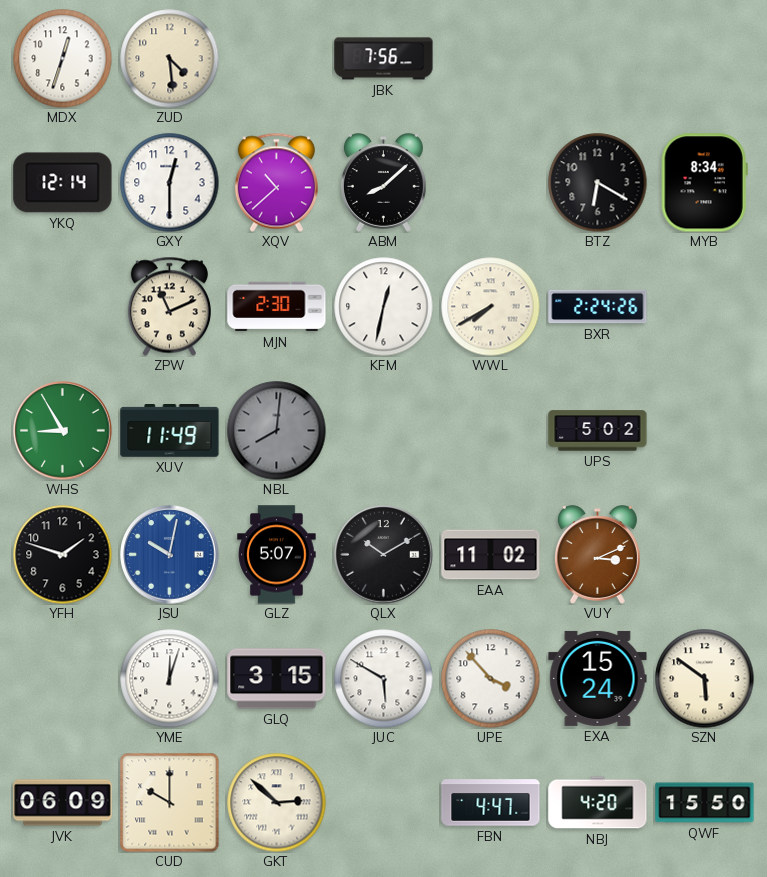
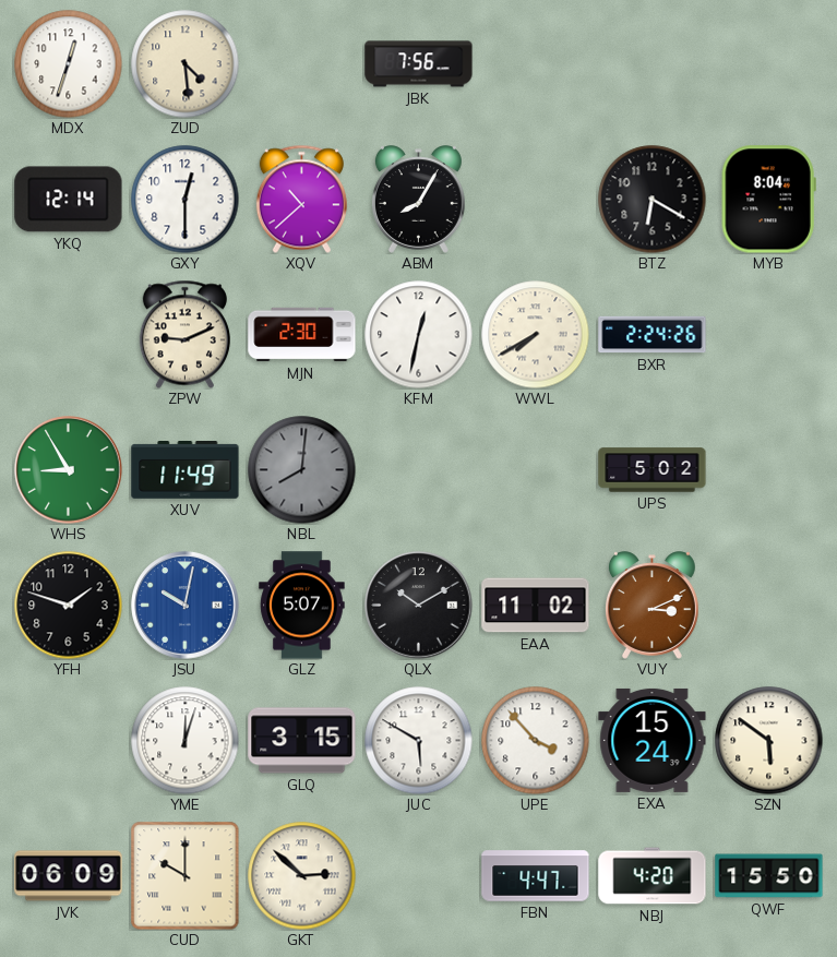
ABM: 8:08 -> 8:05 (418, 200)
MYB: 8:34 -> 8:04 (768, 200)
ZPW: 11:11 -> 9:11 (184, 334)
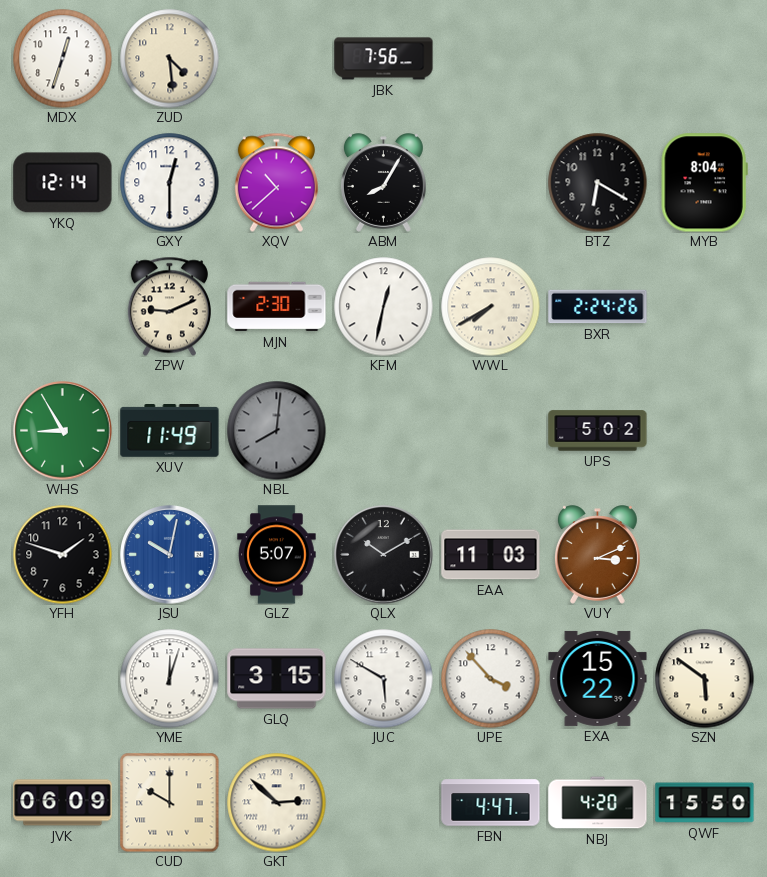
EAA: 11:02 -> 11:03 (491, 555)
EXA: 15:24 -> 15:22 (598, 678)
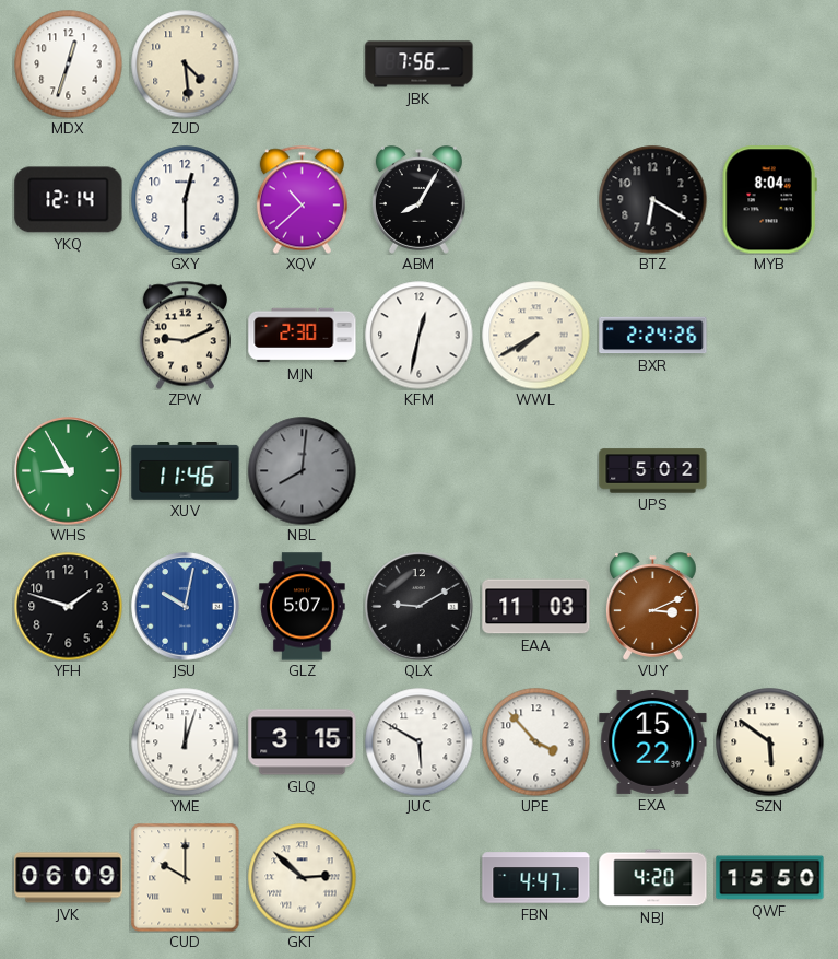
XUV: 11:49 -> 11:46 (186, 471)
QLX: 10:10 -> 9:10 (420, 607)
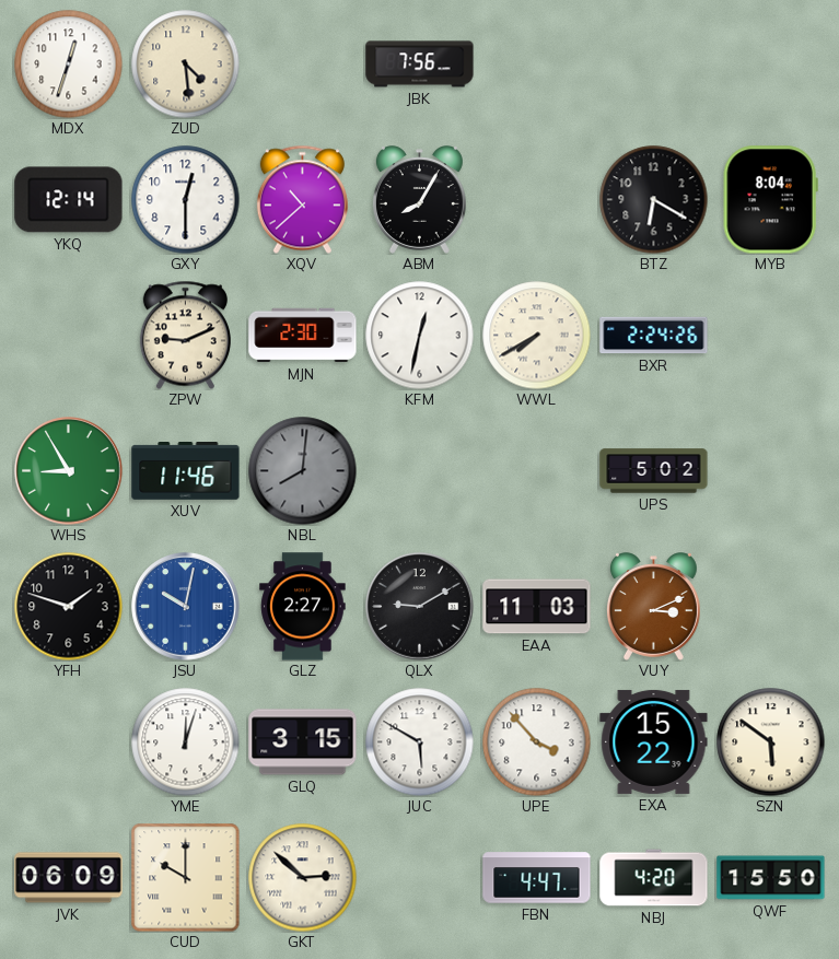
GLZ: 5:07 -> 2:27 (303, 607)
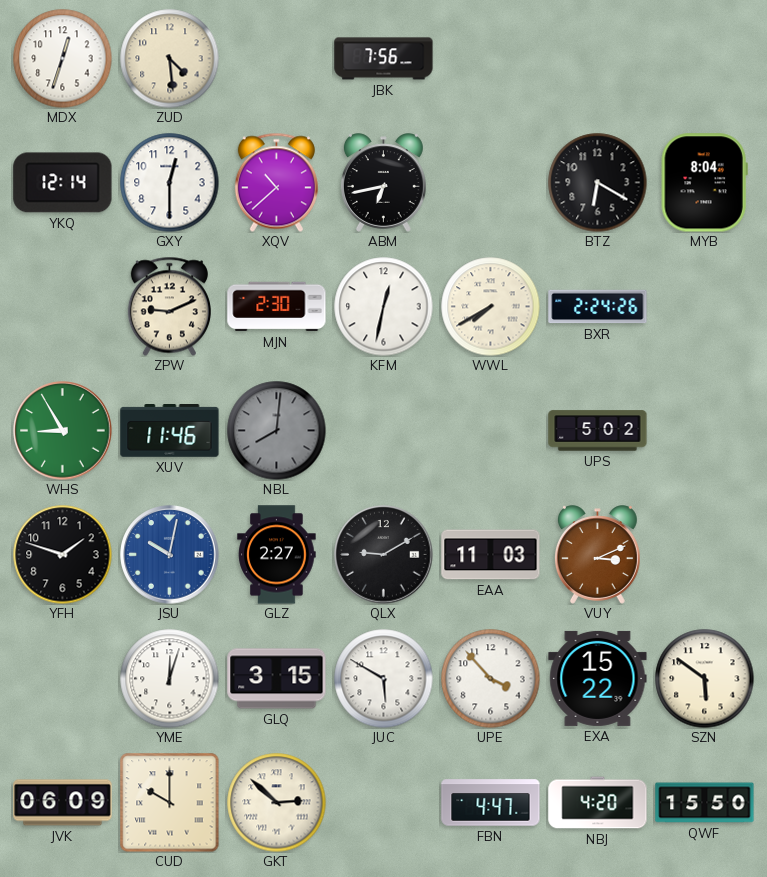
ABM: 8:05 -> 6:43 (383, 183)
